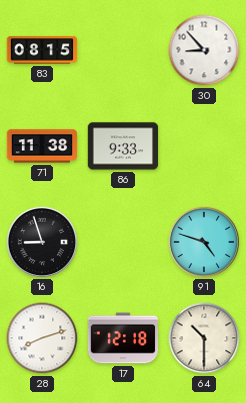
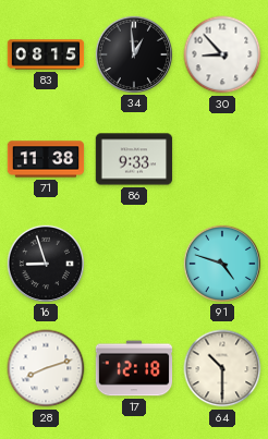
34: none -> 12:59 (133, 53)
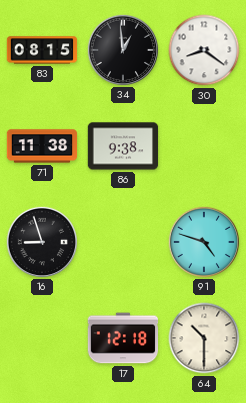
30: 8:53 -> 8:21 (204, 50)
86: 9:33 -> 9:38 (123, 146)
28: 8:12 -> none (46, 368)
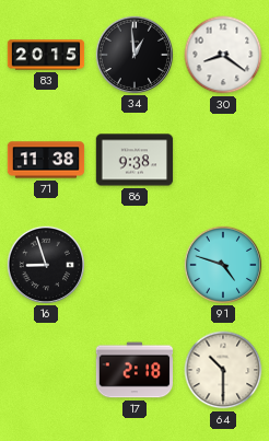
83: 08:15 -> 20:15 (46, 55)
17: 12:18 -> 2:18 (134, 370)
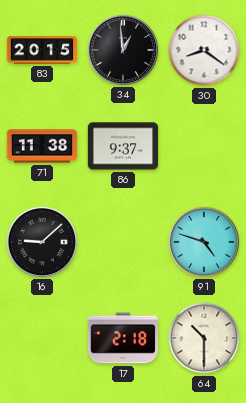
86: 9:38 -> 9:37 (123, 146)
16: 8:57 -> 9:08 (41, 241)
